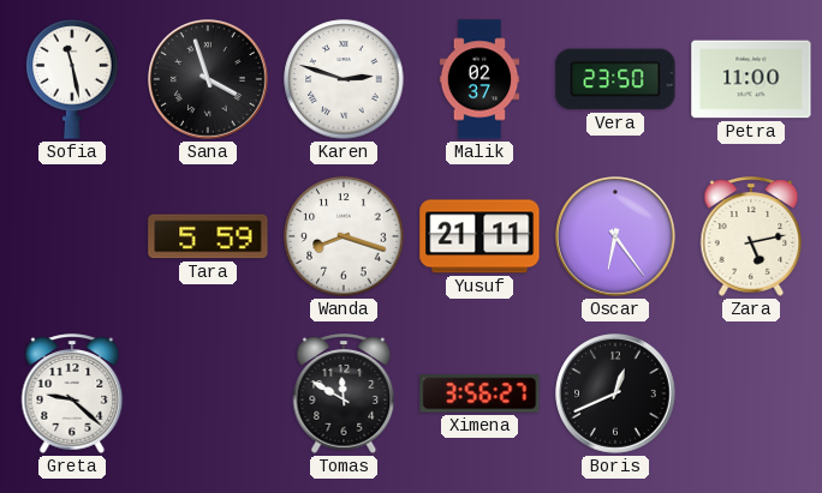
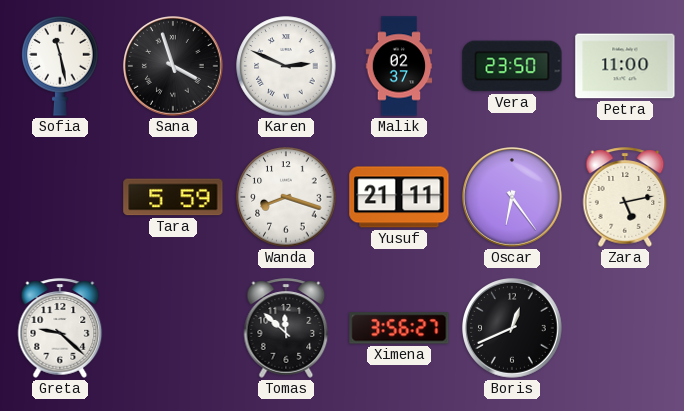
Karen: 2:48 -> 2:49 (286, 66)
Tomas: 11:50 -> 11:52 (286, 328)
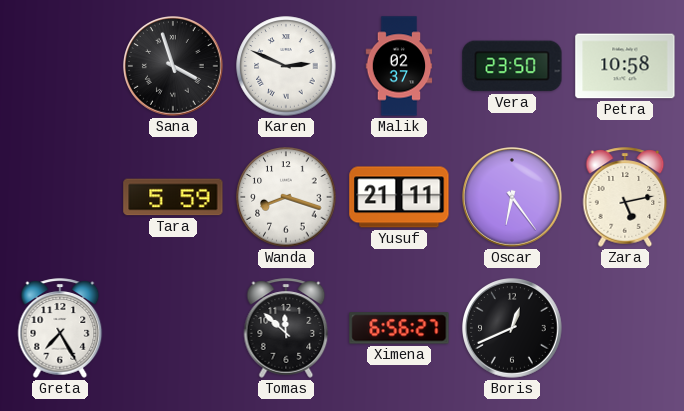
Sofia: 11:28 -> none (60, 66)
Petra: 11:00 -> 10:58 (625, 66)
Greta: 9:22 -> 7:25 (60, 328)
Ximena: 3:56 -> 6:56 (399, 328)
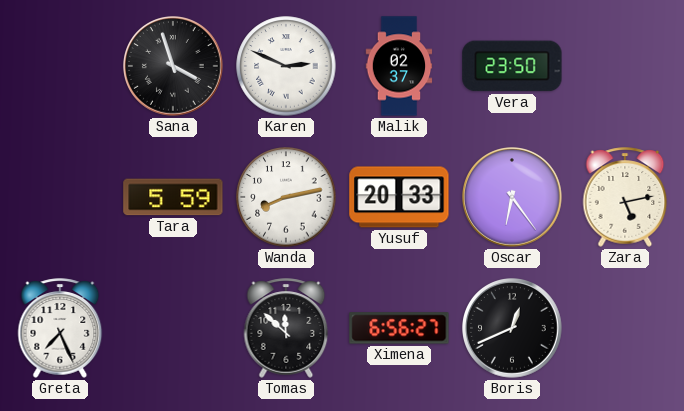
Petra: 10:58 -> none (625, 66)
Wanda: 8:18 -> 8:13 (286, 197)
Yusuf: 21:11 -> 20:33 (399, 197)
Greta: 7:25 -> 7:26 (60, 328)
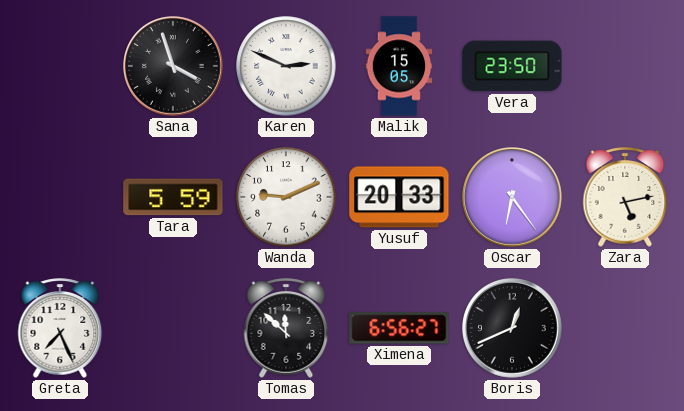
Malik: 02:37 -> 15:05 (399, 66)
Wanda: 8:13 -> 9:11 (286, 197)
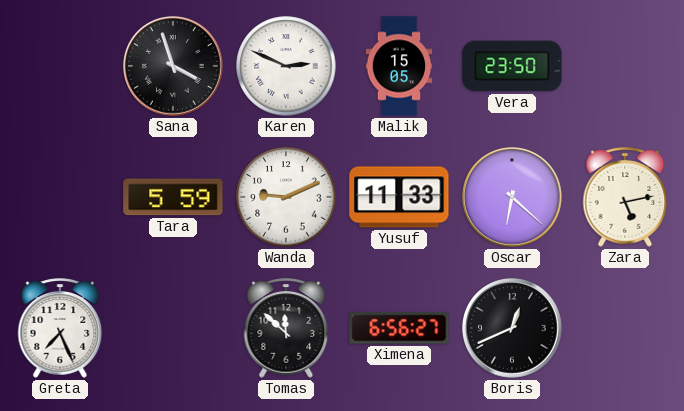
Yusuf: 20:33 -> 11:33 (399, 197)
Oscar: 6:24 -> 6:22 (513, 198)
